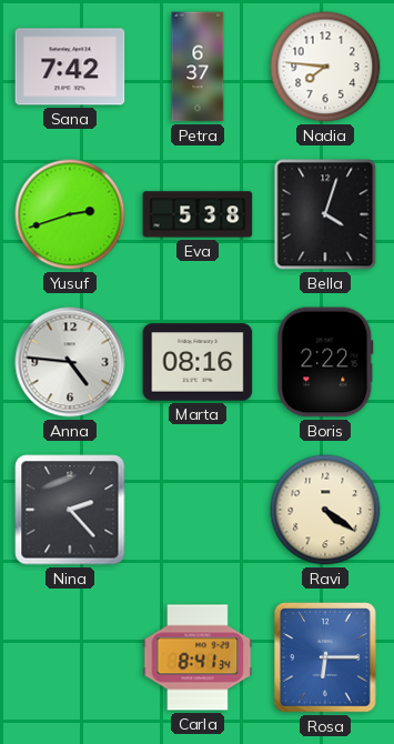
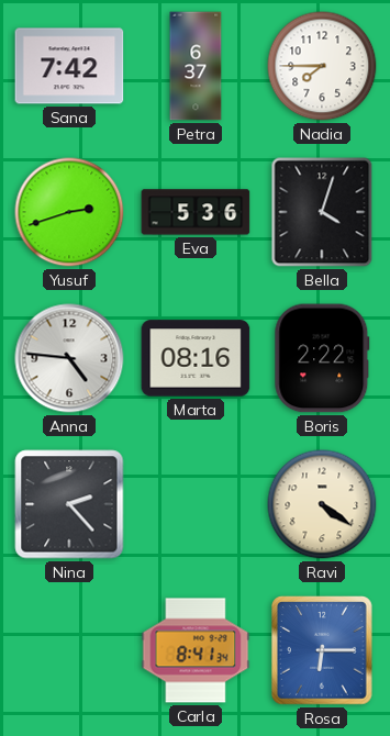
Nadia: 7:46 -> 7:45 (322, 66)
Eva: 5:38 -> 5:36 (196, 212)
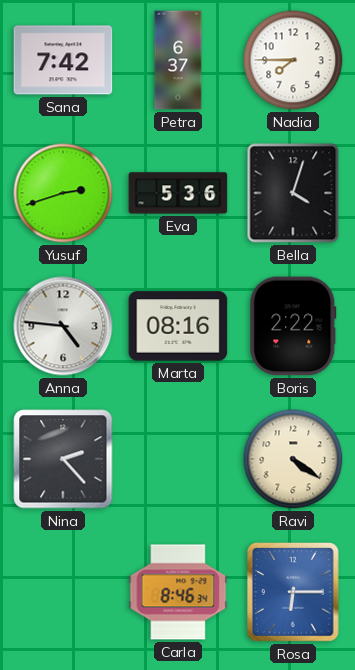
Carla: 8:41 -> 8:46 (178, 592)
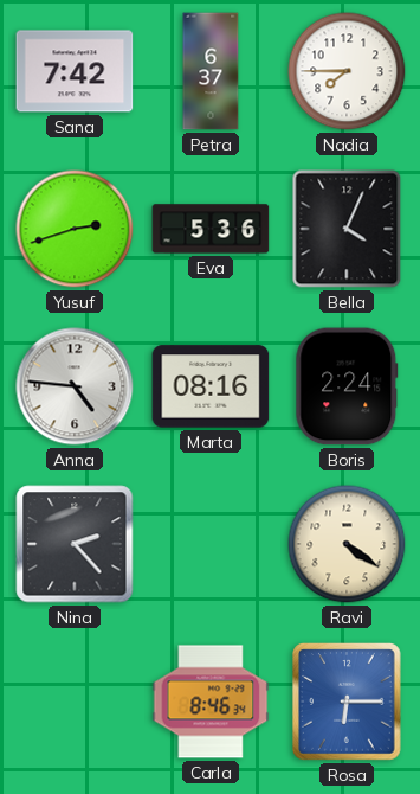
Bella: 4:03 -> 4:04 (347, 229)
Boris: 2:22 -> 2:24 (347, 386)
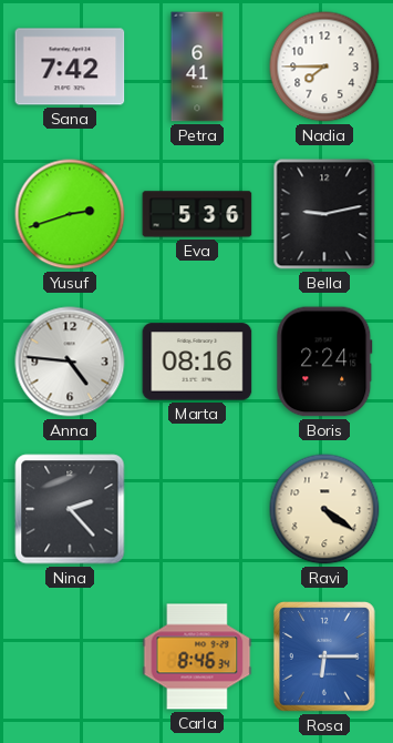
Petra: 6:37 -> 6:41 (197, 67)
Bella: 4:04 -> 9:13 (324, 214)
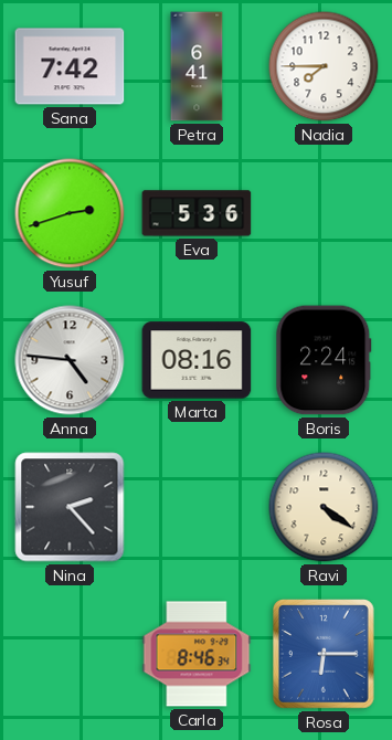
Bella: 9:13 -> none (324, 214)
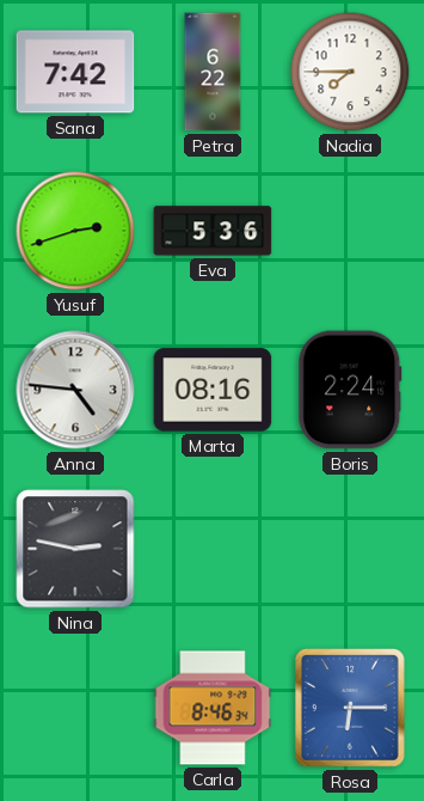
Petra: 6:41 -> 6:22 (213, 72)
Nina: 2:23 -> 2:47 (75, 549)
Ravi: 4:21 -> none (324, 507)
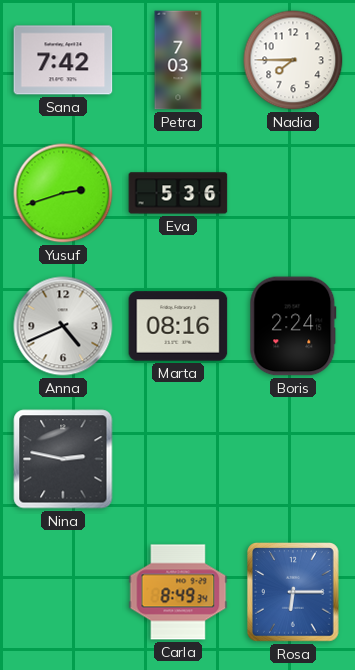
Petra: 6:22 -> 7:03 (178, 60)
Anna: 4:46 -> 4:41 (63, 326)
Carla: 8:46 -> 8:49 (178, 592)
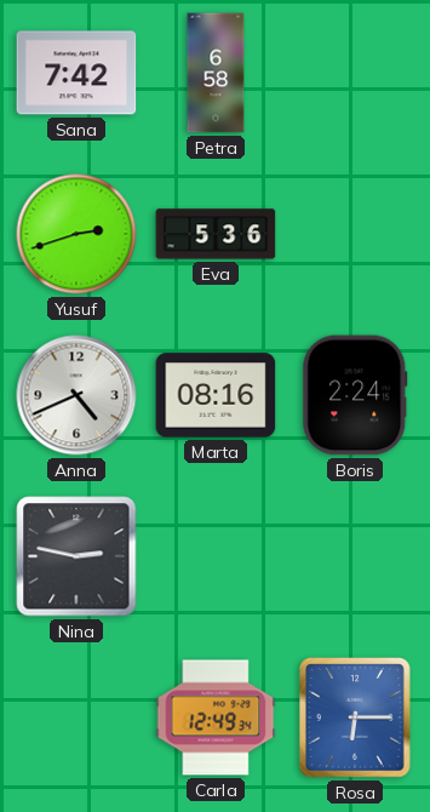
Petra: 7:03 -> 6:58 (216, 73)
Nadia: 7:45 -> none (293, 60)
Carla: 8:49 -> 12:49 (216, 717)
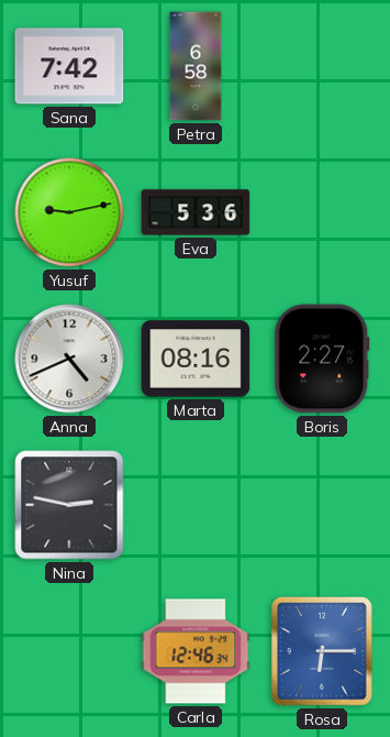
Yusuf: 2:42 -> 9:13 (69, 212)
Boris: 2:24 -> 2:27 (322, 359)
Carla: 12:49 -> 12:46 (196, 651)
